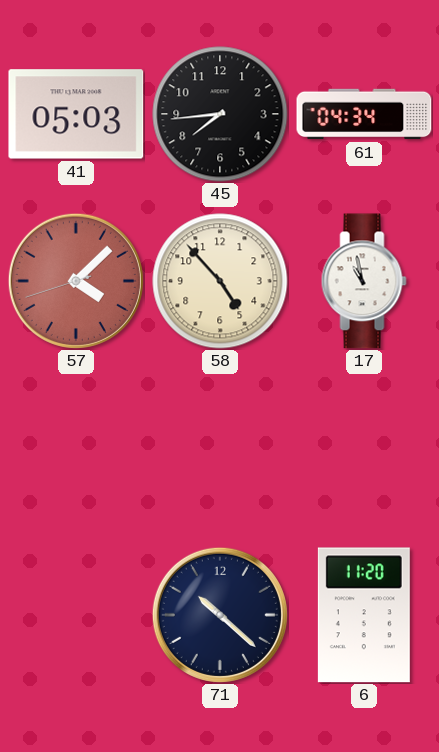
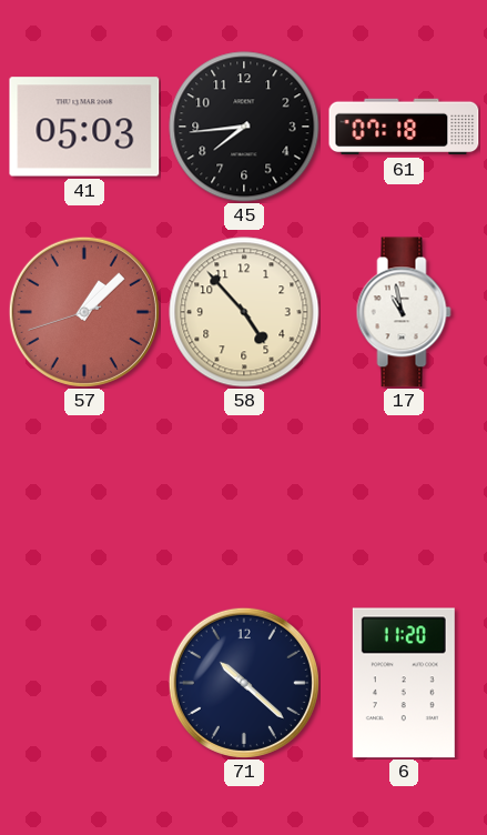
61: 04:34 -> 07:18 (404, 127)
57: 4:07 -> 1:07 (84, 312)
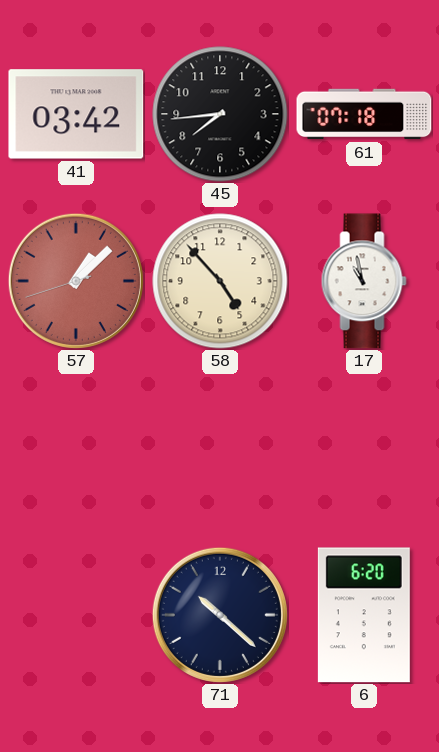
41: 05:03 -> 03:42 (76, 114)
6: 11:20 -> 6:20 (364, 615)
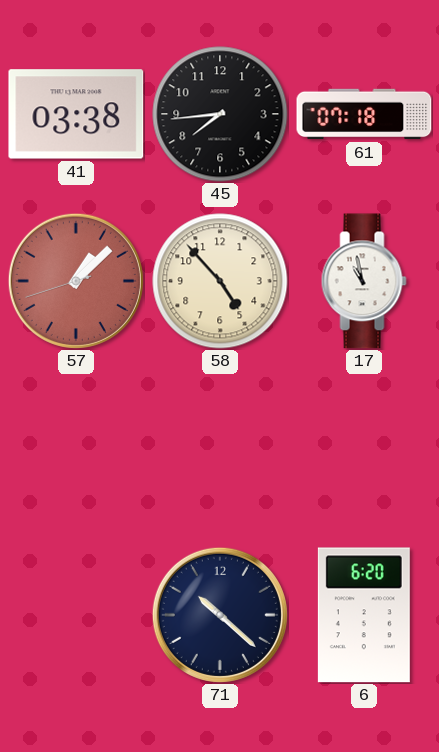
41: 03:42 -> 03:38 (76, 114)
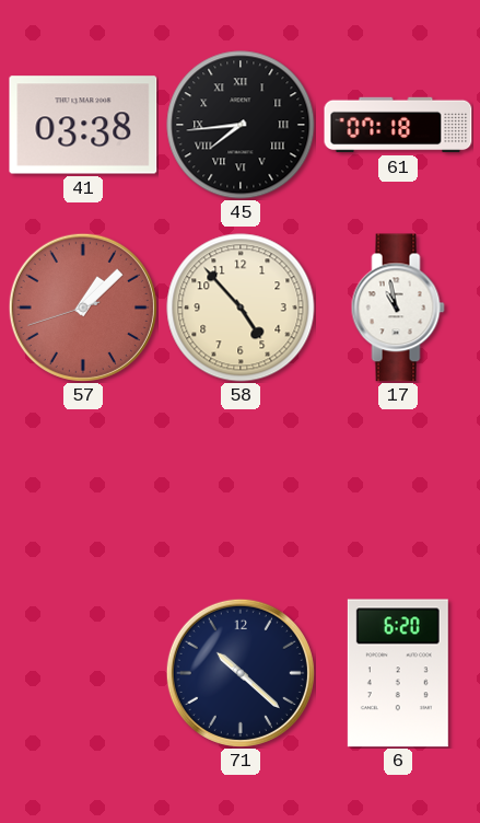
45 numerals: Arabic -> Roman (241, 125)
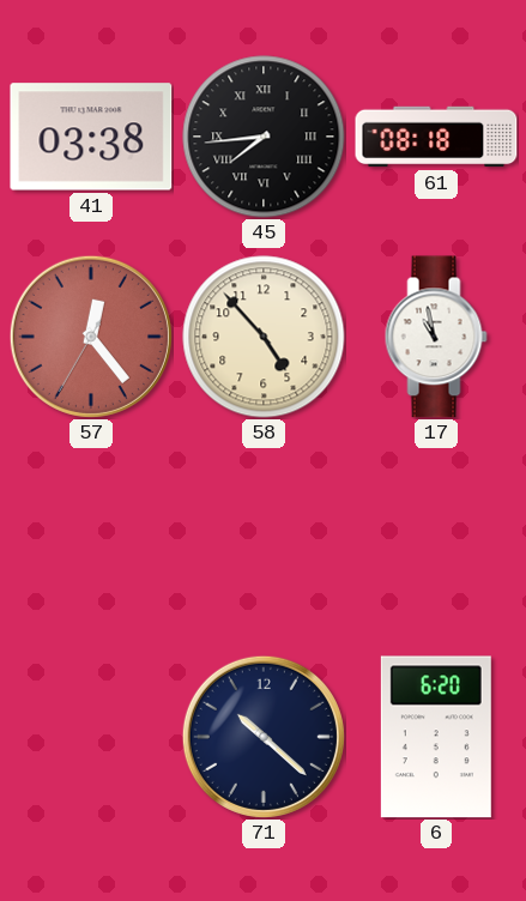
61: 07:18 -> 08:18 (436, 137)
57: 1:07 -> 12:23 (91, 337)
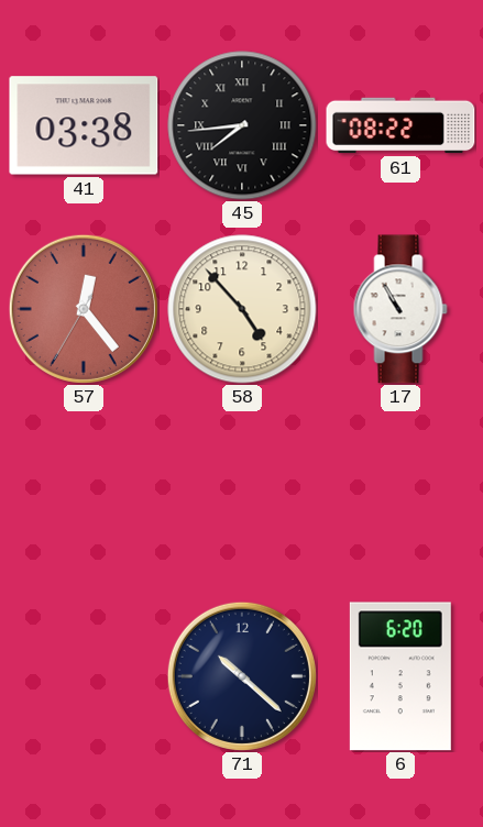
61: 08:18 -> 08:22 (400, 125)
17: 10:58 -> 10:55 (400, 309)
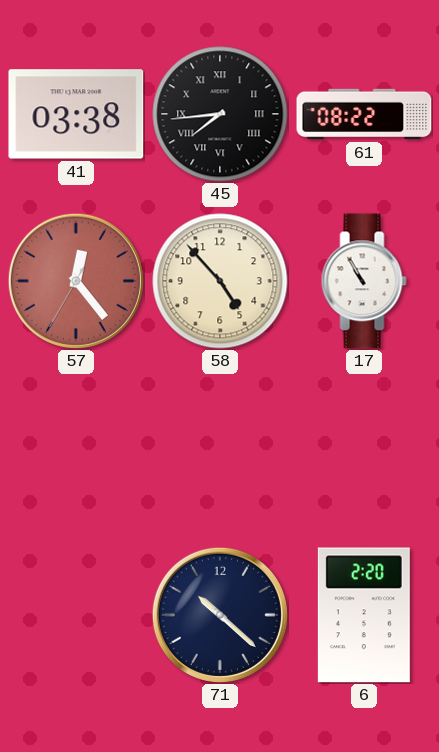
6: 6:20 -> 2:20 (364, 615)
